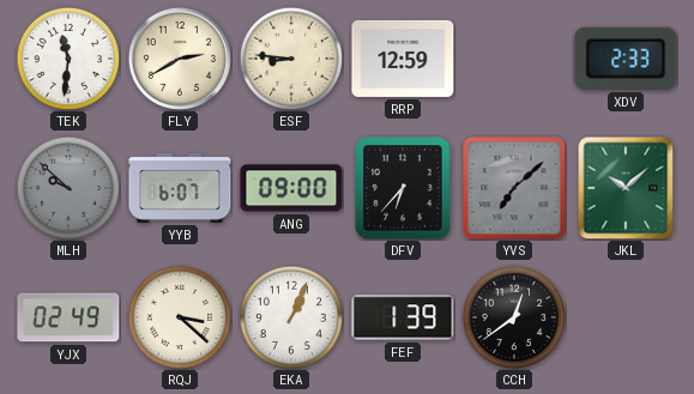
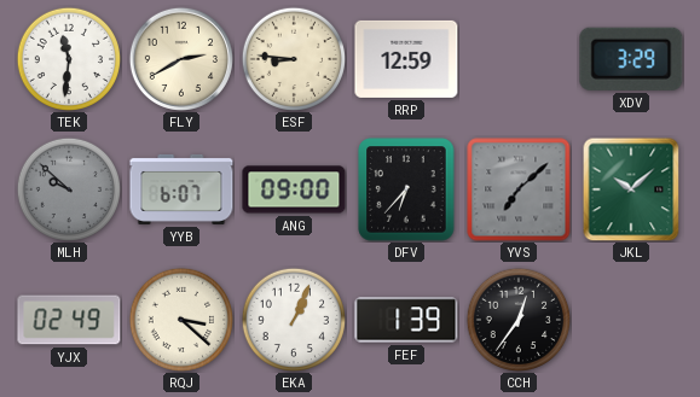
XDV: 2:33 -> 3:29 (631, 59)
CCH: 12:39 -> 12:36 (517, 319)
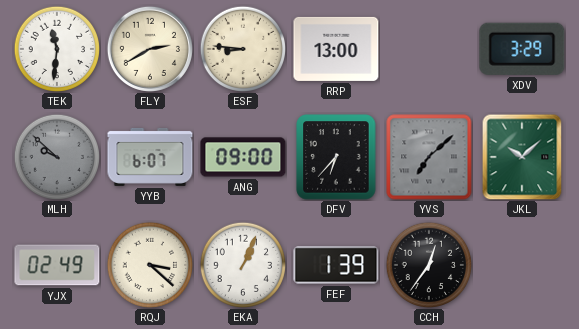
RRP: 12:59 -> 13:00 (336, 49)
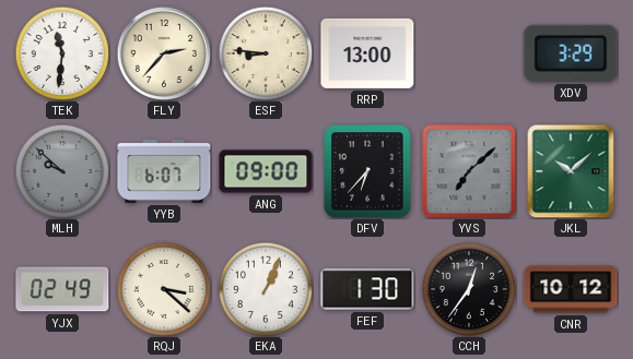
FLY: 2:40 -> 2:37 (164, 53)
FEF: 1:39 -> 1:30 (367, 289)
CNR: none -> 10:12 (571, 289)
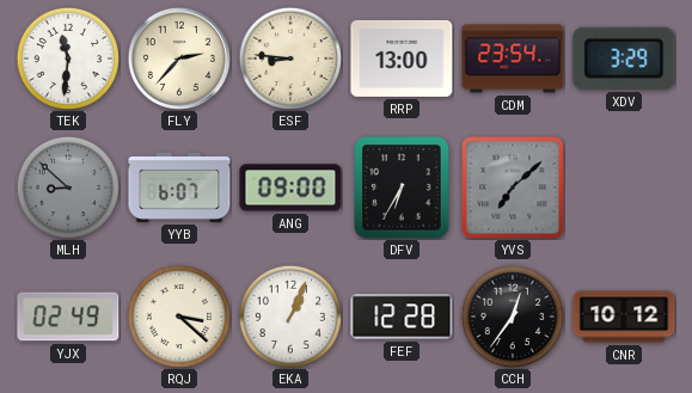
CDM: none -> 23:54 (513, 59)
MLH: 9:52 -> 8:52 (67, 186)
DFV: 6:37 -> 6:35 (402, 188)
JKL: 10:08 -> none (571, 171)
FEF: 1:30 -> 12:28 (402, 317)
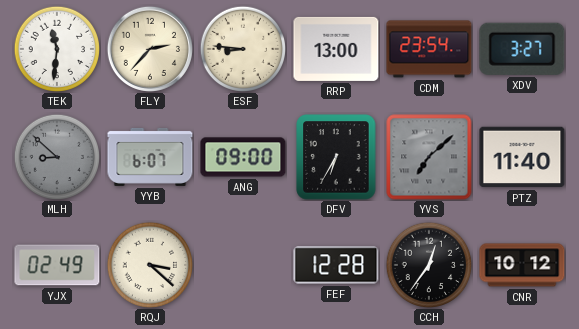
XDV: 3:29 -> 3:27 (522, 49)
PTZ: none -> 11:40 (522, 157)
EKA: 1:04 -> none (289, 315)
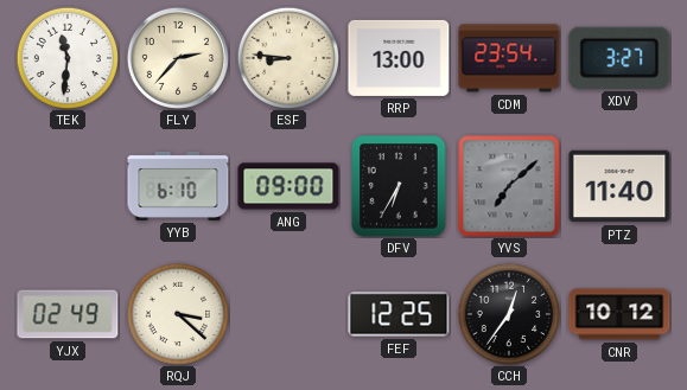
MLH: 8:52 -> none (56, 156)
YYB: 6:07 -> 6:10 (178, 186)
FEF: 12:28 -> 12:25 (399, 314)
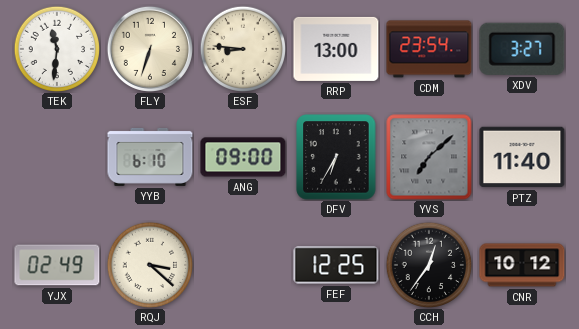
FLY: 2:37 -> 6:33 (150, 49)
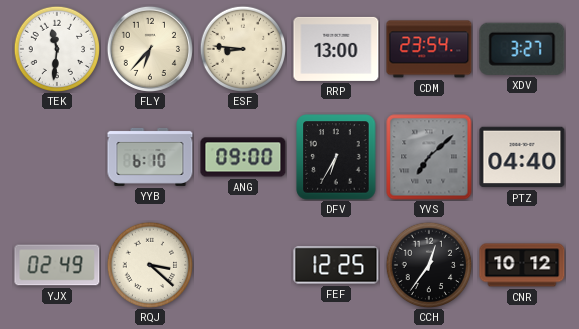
FLY: 6:33 -> 6:37 (150, 49)
PTZ: 11:40 -> 04:40 (522, 157)
